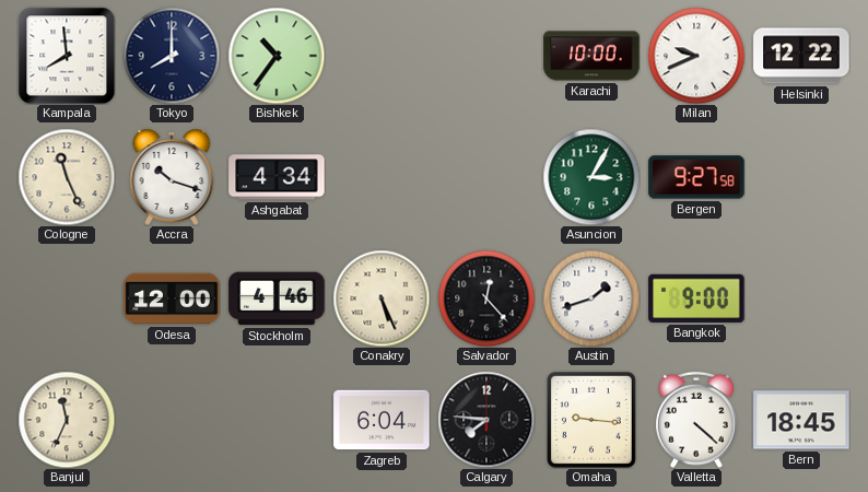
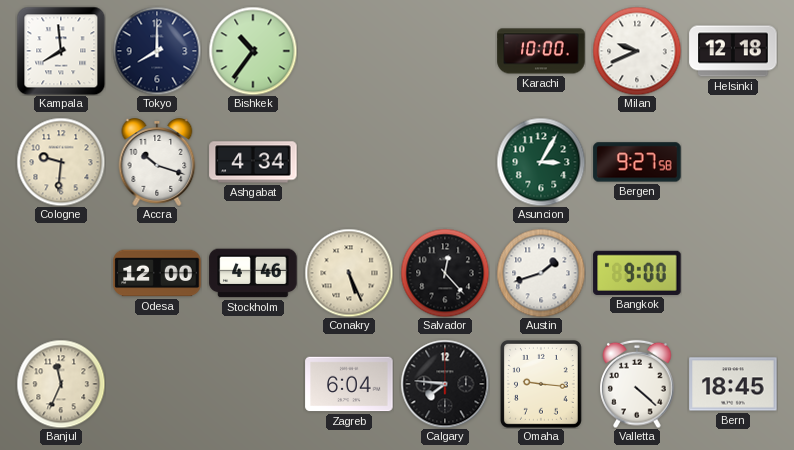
Helsinki: 12:22 -> 12:18 (733, 51)
Cologne: 11:26 -> 9:31 (61, 162)
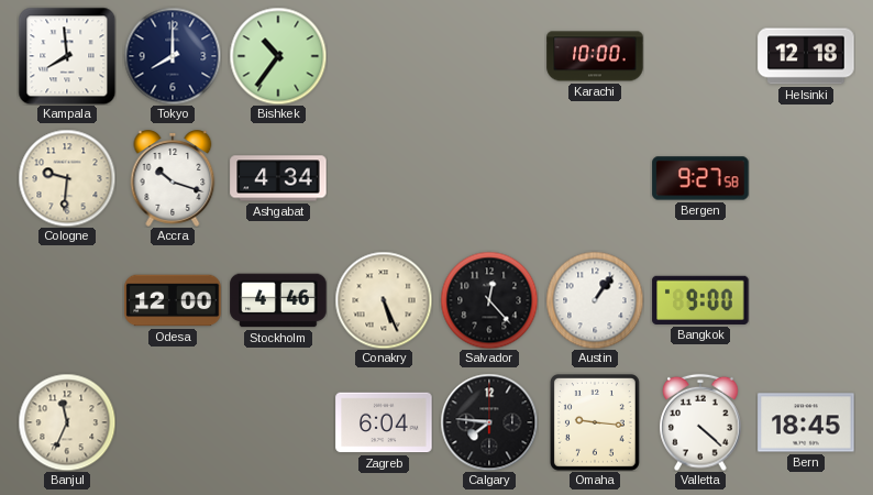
Milan: 9:41 -> none (637, 51)
Asuncion: 3:05 -> none (541, 162)
Austin: 1:42 -> 1:06 (595, 300)
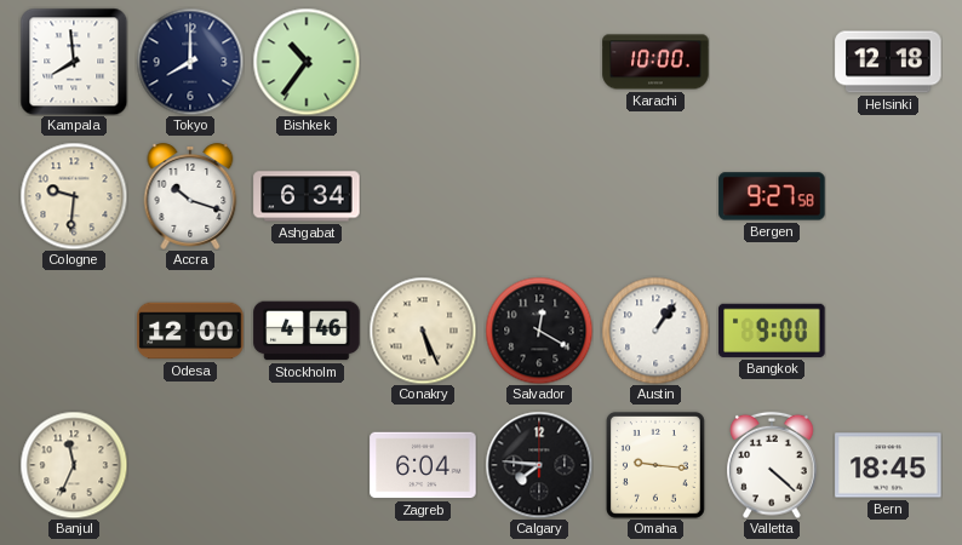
Ashgabat: 4:34 -> 6:34 (307, 196)
Salvador: 12:23 -> 12:20 (539, 331)
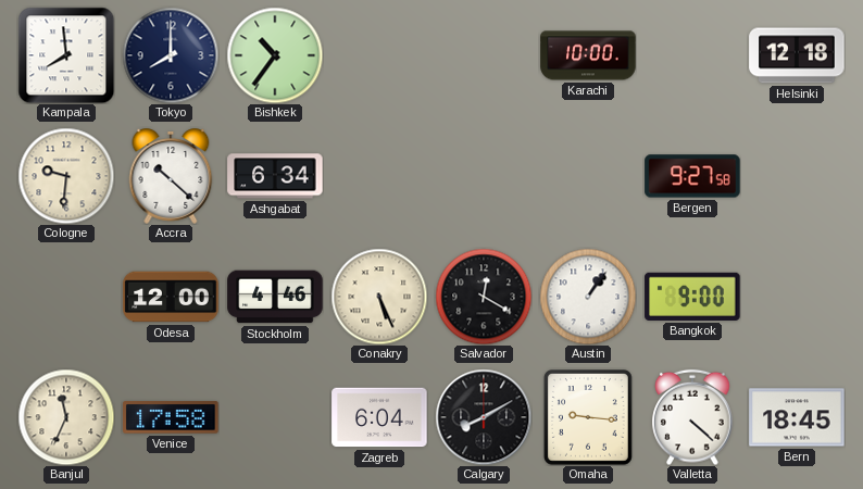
Accra: 10:18 -> 10:22 (171, 176)
Venice: none -> 17:58 (171, 417)
Calgary: 7:46 -> 8:10 (484, 417)
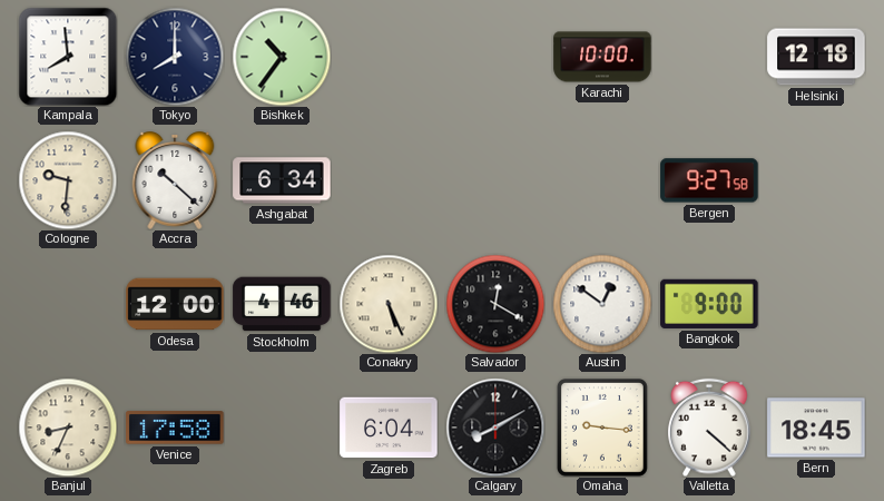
Austin: 1:06 -> 12:51 (602, 304)
Banjul: 11:34 -> 8:34 (68, 428)
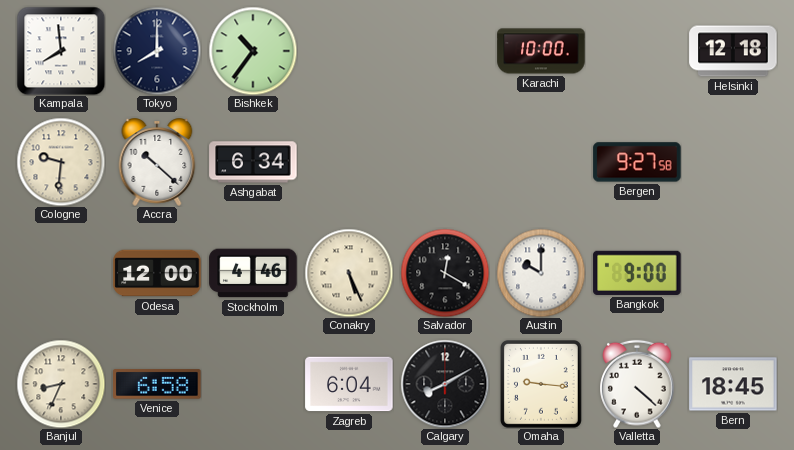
Austin: 12:51 -> 10:00 (541, 273)
Venice: 17:58 -> 6:58 (157, 384)
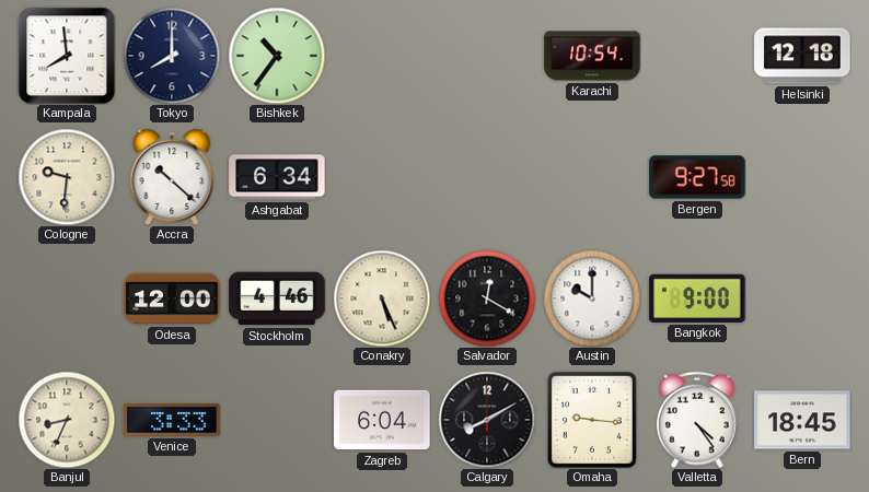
Karachi: 10:00 -> 10:54 (592, 56)
Venice: 6:58 -> 3:33 (172, 420)
Valletta: 4:22 -> 4:24 (697, 420)
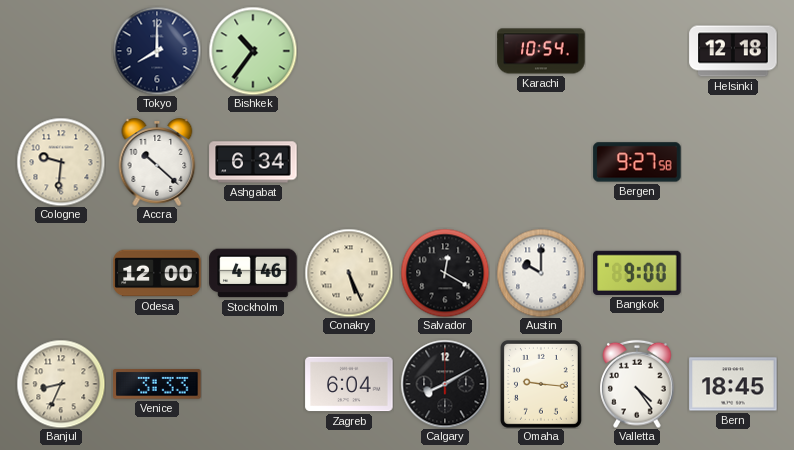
Kampala: 7:59 -> none (67, 56)
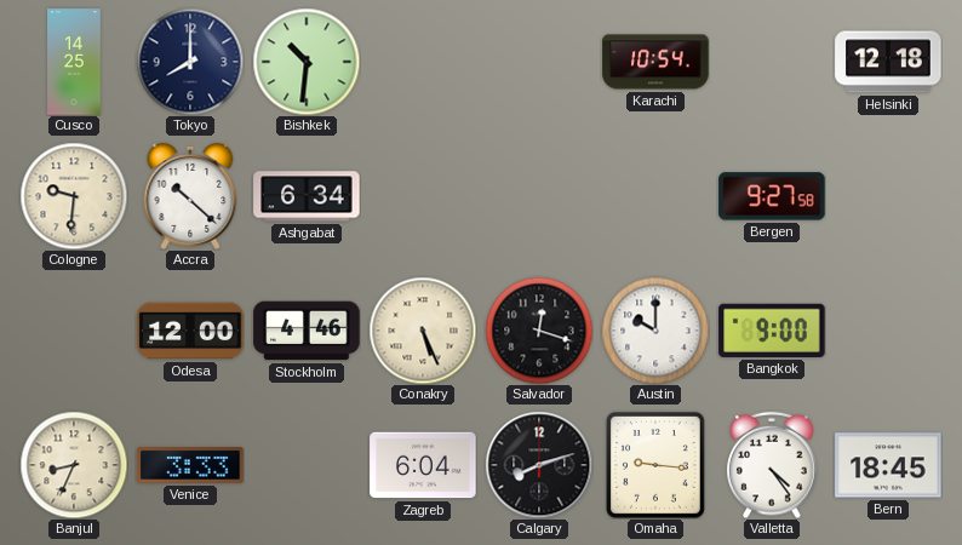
Cusco: none -> 14:25 (74, 62)
Bishkek: 10:36 -> 10:31 (307, 62)
Salvador: 12:20 -> 12:18 (539, 331)
Calgary: 8:10 -> 8:12 (539, 465)
